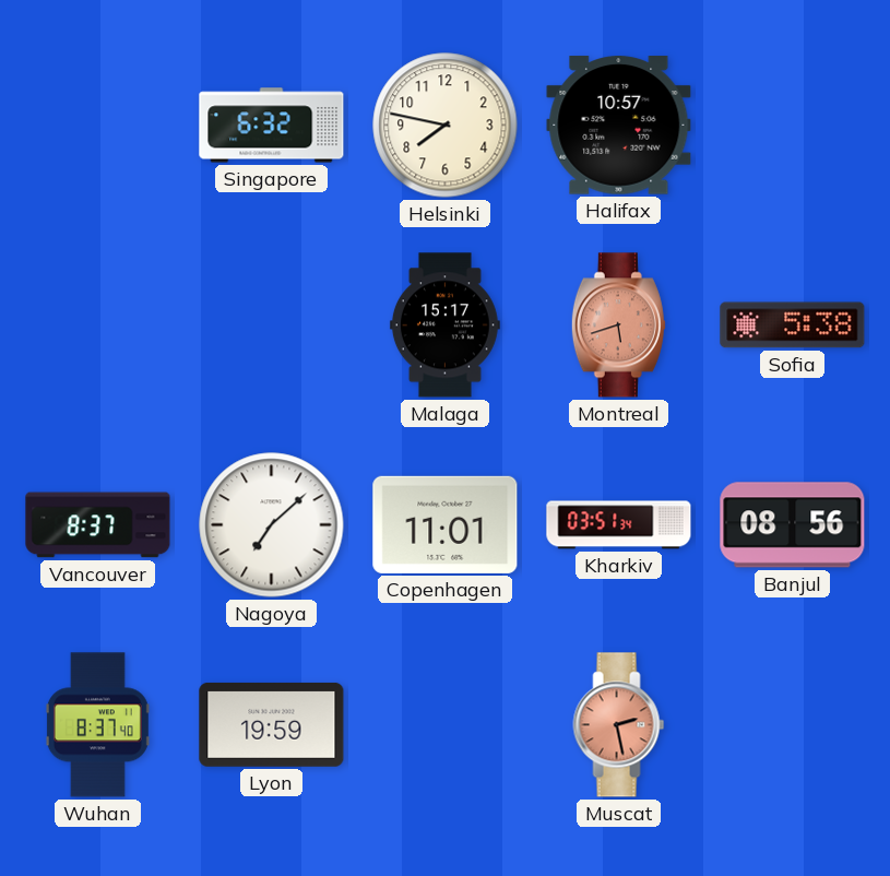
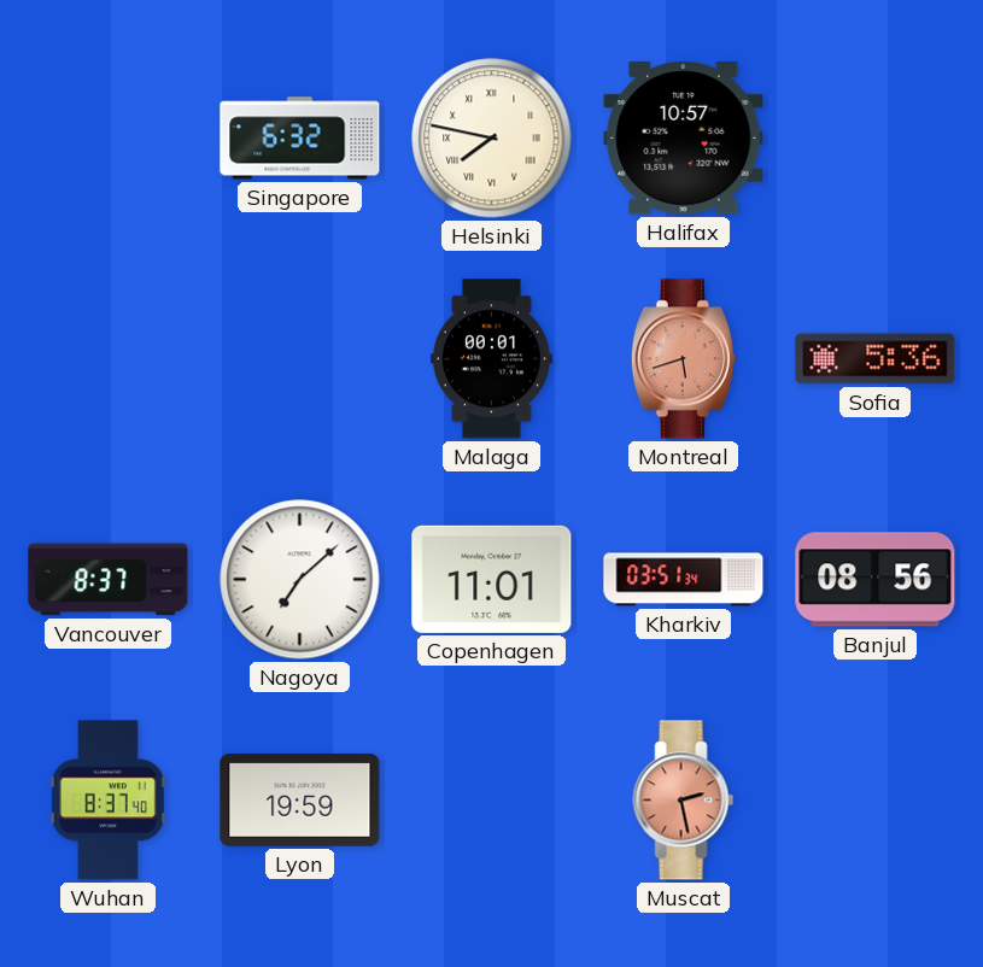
Helsinki numerals: Arabic -> Roman (492, 139)
Malaga: 15:17 -> 00:01 (491, 359)
Sofia: 5:38 -> 5:36 (876, 359)
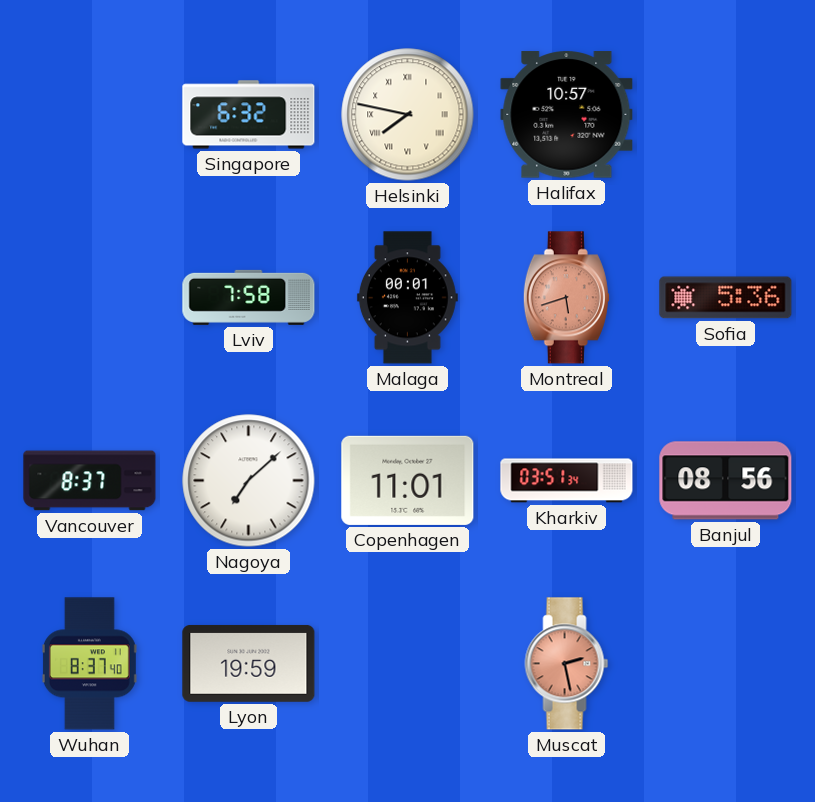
Lviv: none -> 7:58 (249, 297)
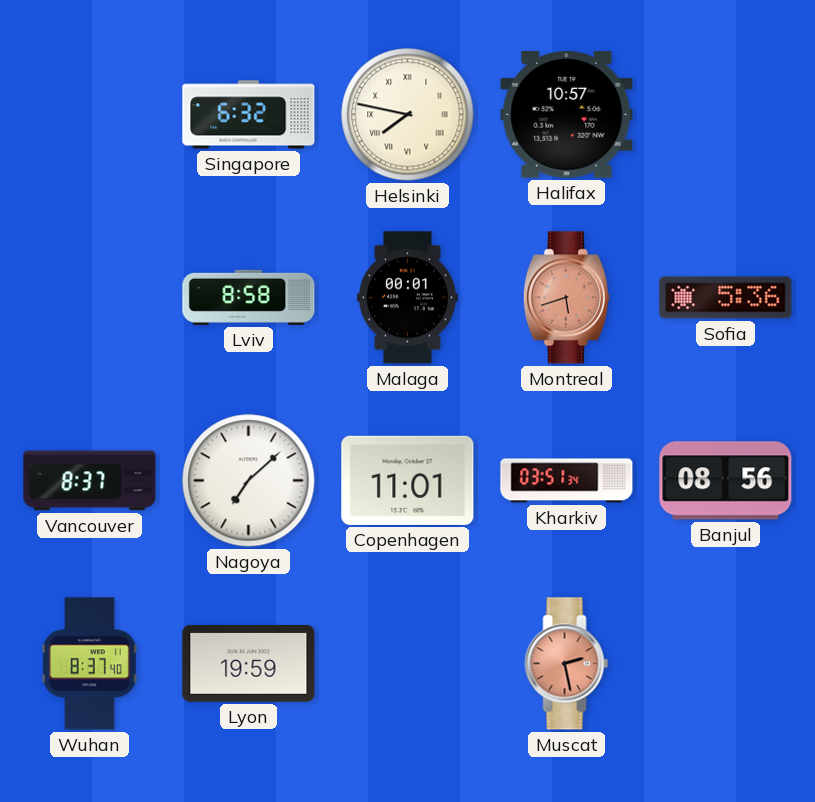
Lviv: 7:58 -> 8:58 (249, 297)
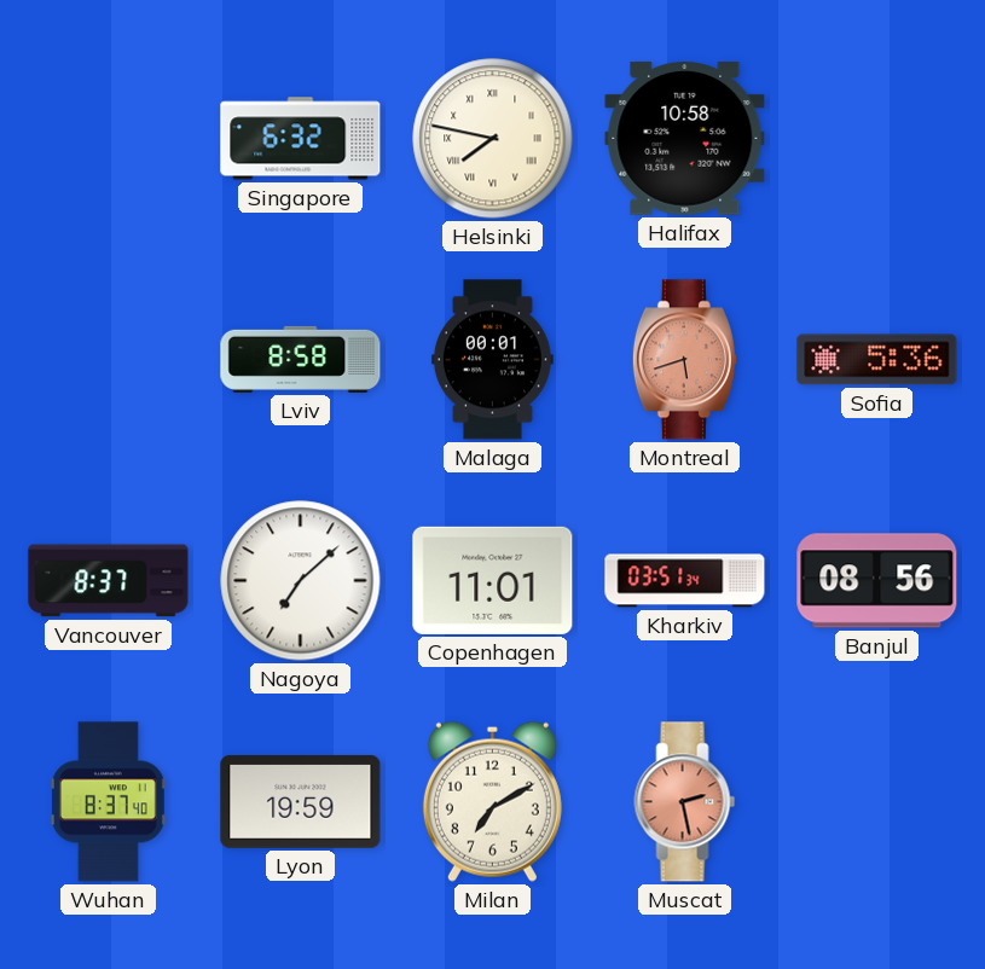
Halifax: 10:57 -> 10:58 (685, 139)
Milan: none -> 7:10 (492, 801)
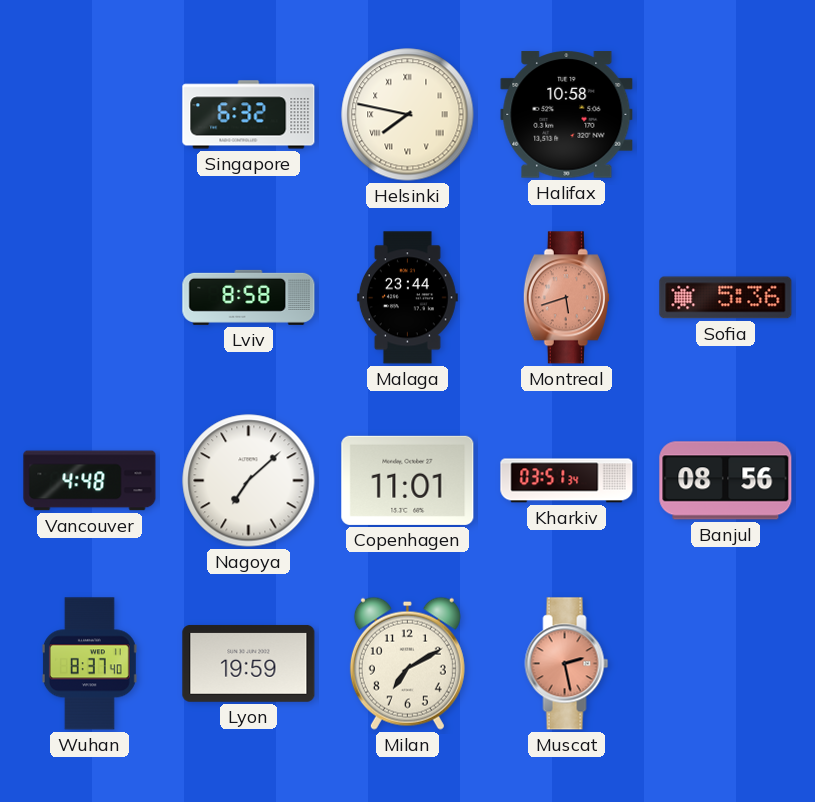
Malaga: 00:01 -> 23:44 (407, 298)
Vancouver: 8:37 -> 4:48 (90, 481)
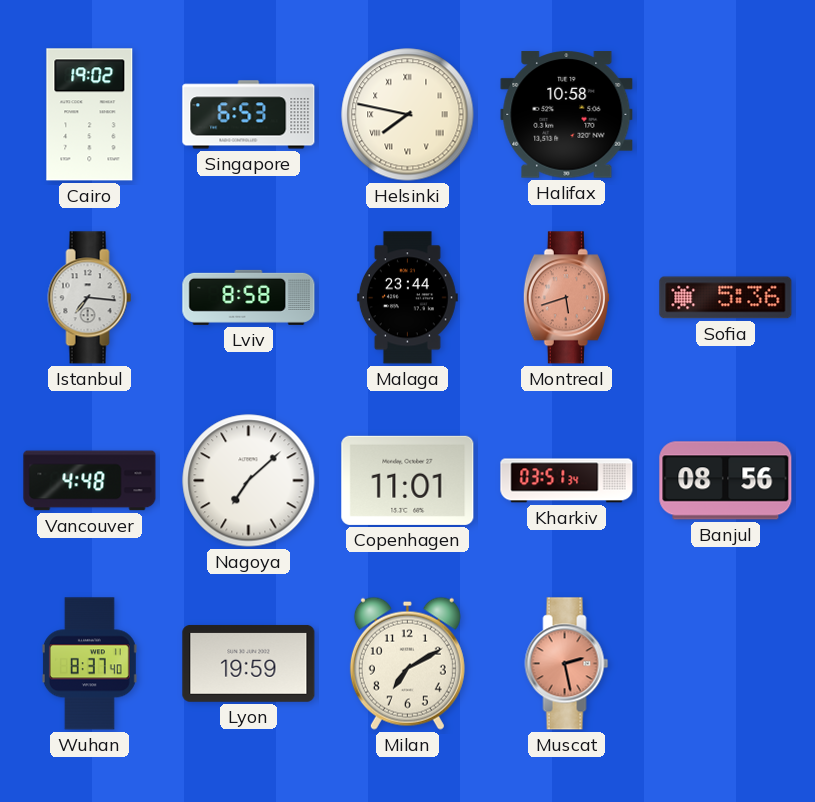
Cairo: none -> 19:02 (90, 115)
Singapore: 6:32 -> 6:53 (249, 115)
Istanbul: none -> 7:16 (90, 298)
